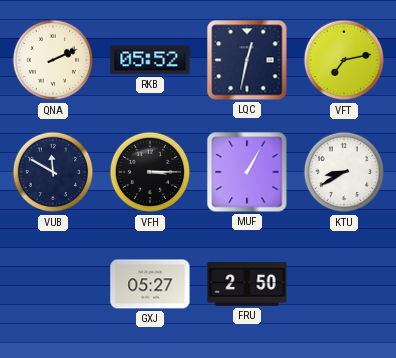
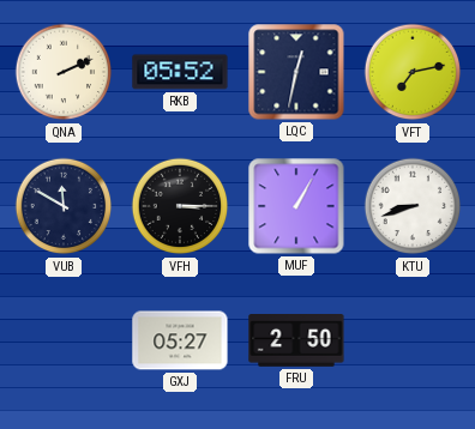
KTU: 8:40 -> 8:42 (413, 206)
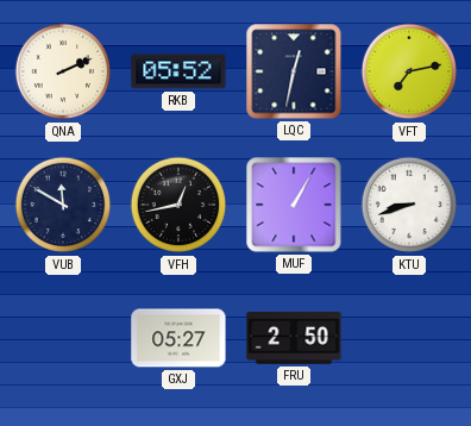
VFH: 3:15 -> 12:43 (178, 205)
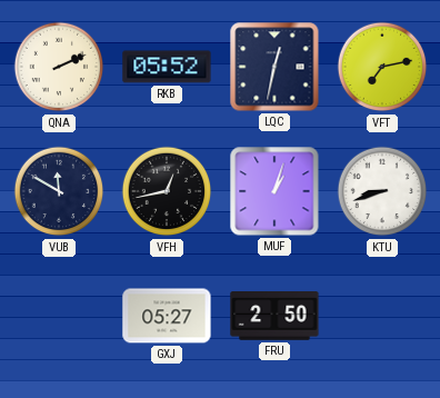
MUF: 1:05 -> 1:03 (274, 191)
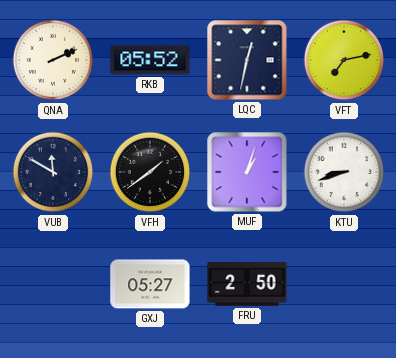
VFH: 12:43 -> 1:39 (150, 172)
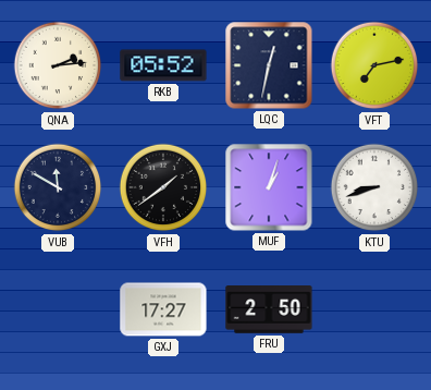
QNA: 2:11 -> 2:14 (58, 65)
GXJ: 05:27 -> 17:27 (163, 309)
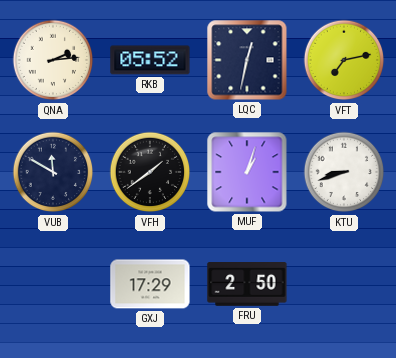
GXJ: 17:27 -> 17:29 (150, 284)
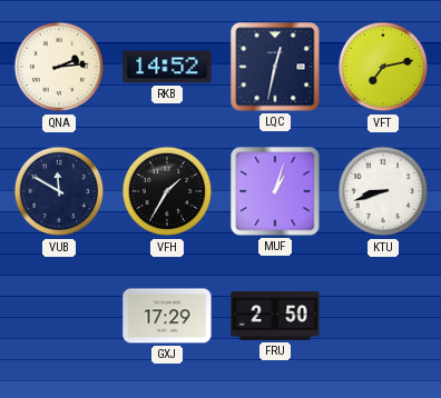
RKB: 05:52 -> 14:52 (167, 67)
VFH: 1:39 -> 1:35 (167, 191)
